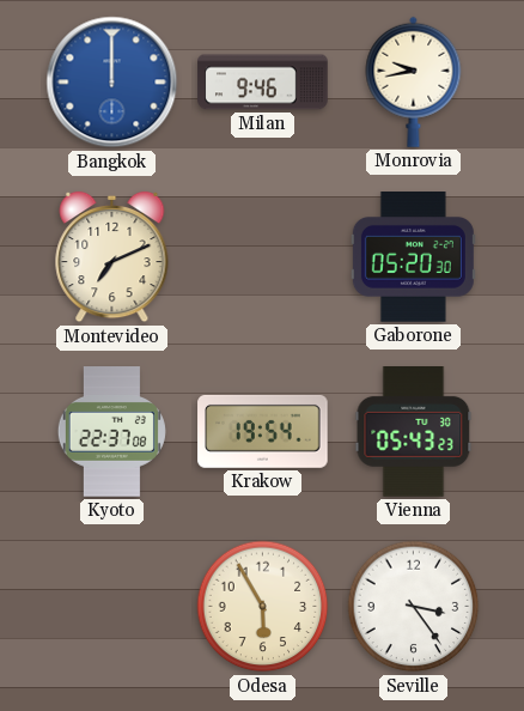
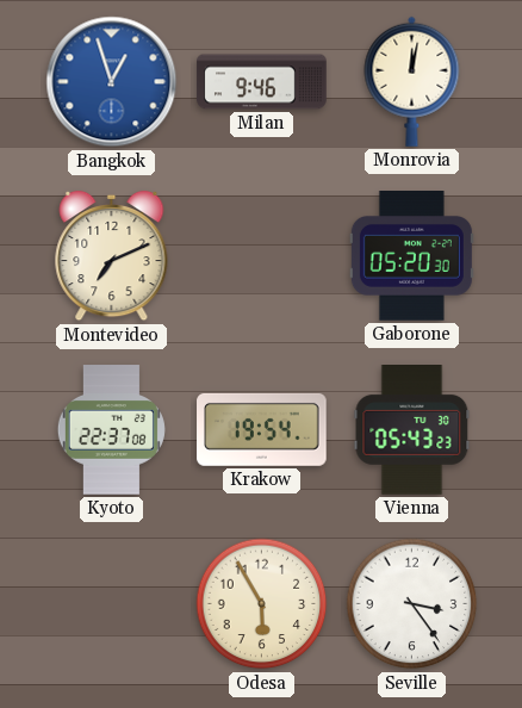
Bangkok: 12:00 -> 12:57 (112, 82)
Monrovia: 9:43 -> 12:02 (412, 81)
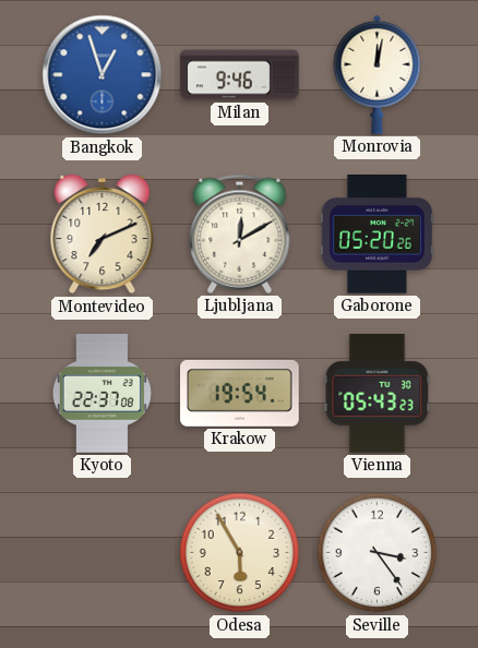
Ljubljana: none -> 12:10 (240, 233)
Gaborone: 05:20:30 -> 05:20:26 (377, 235)
